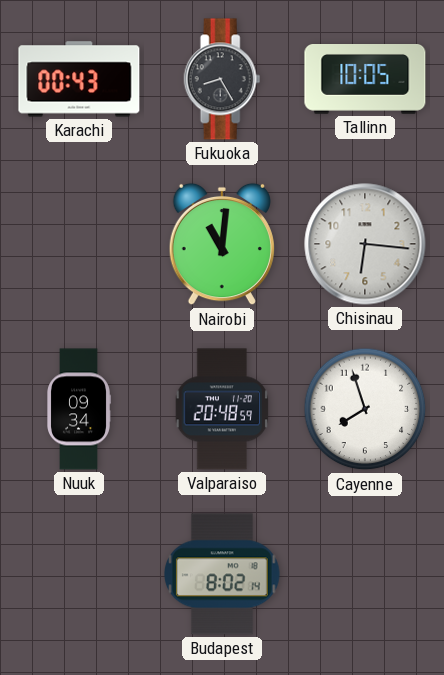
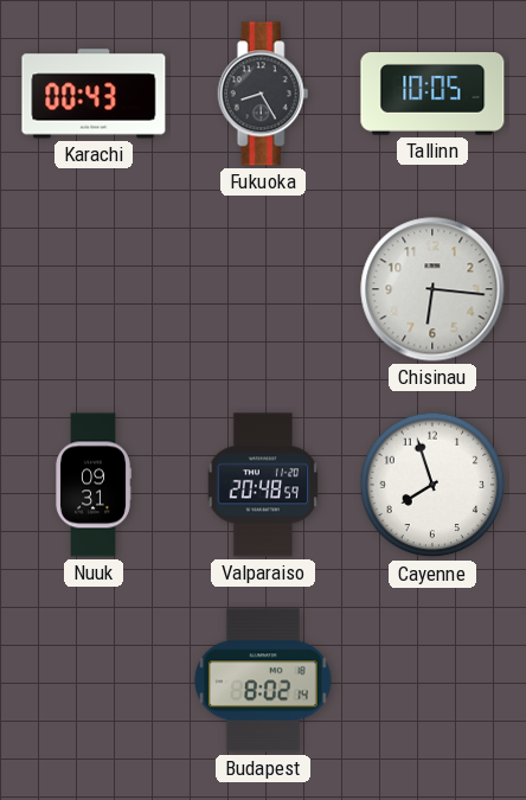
Nairobi: 11:01 -> none (222, 244)
Nuuk: 09:34 -> 09:31 (94, 485)
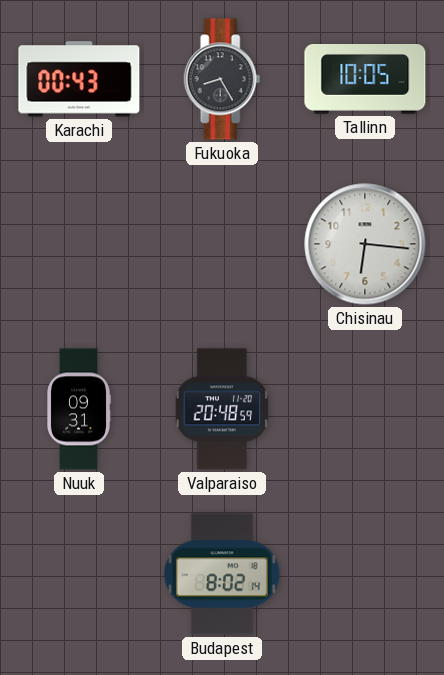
Cayenne: 7:57 -> none (432, 485)
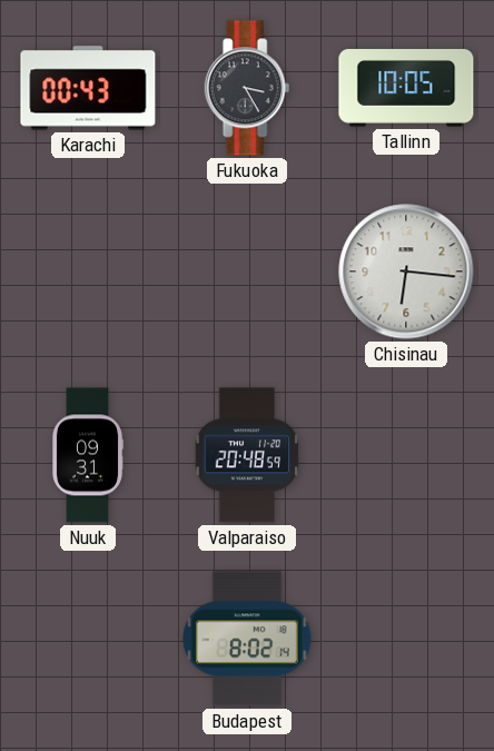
Fukuoka: 8:25 -> 3:25 (247, 88)
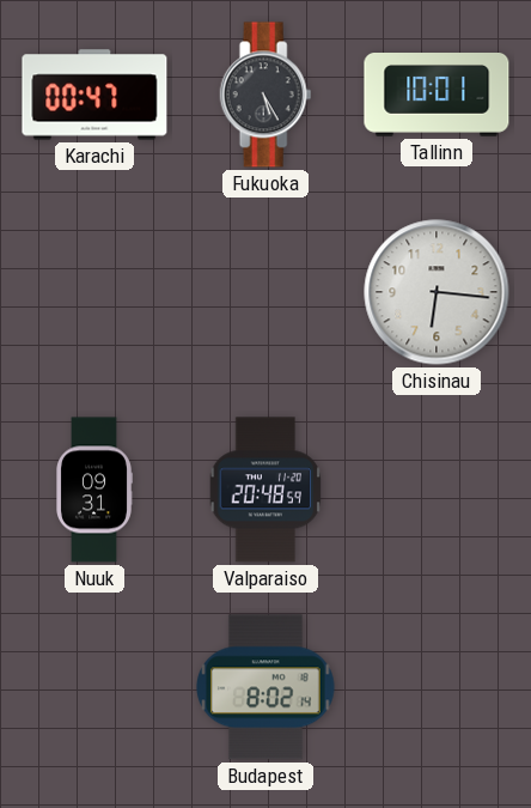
Karachi: 00:43 -> 00:47 (94, 95)
Fukuoka: 3:25 -> 5:25 (265, 95)
Tallinn: 10:05 -> 10:01 (437, 95)
